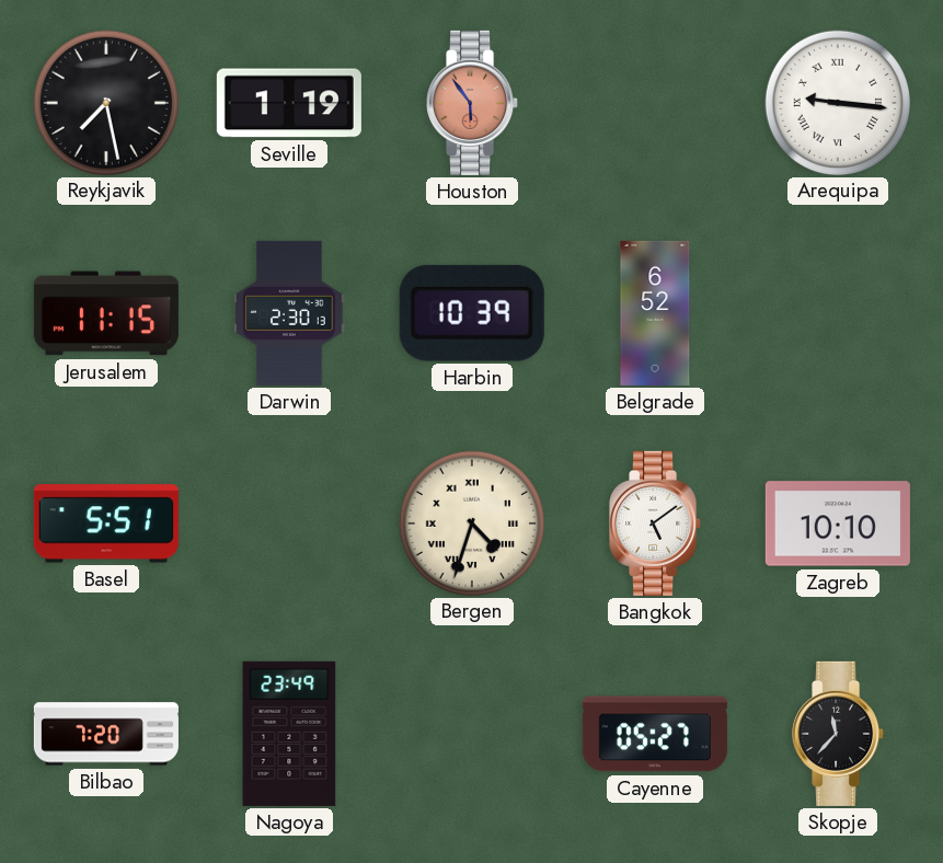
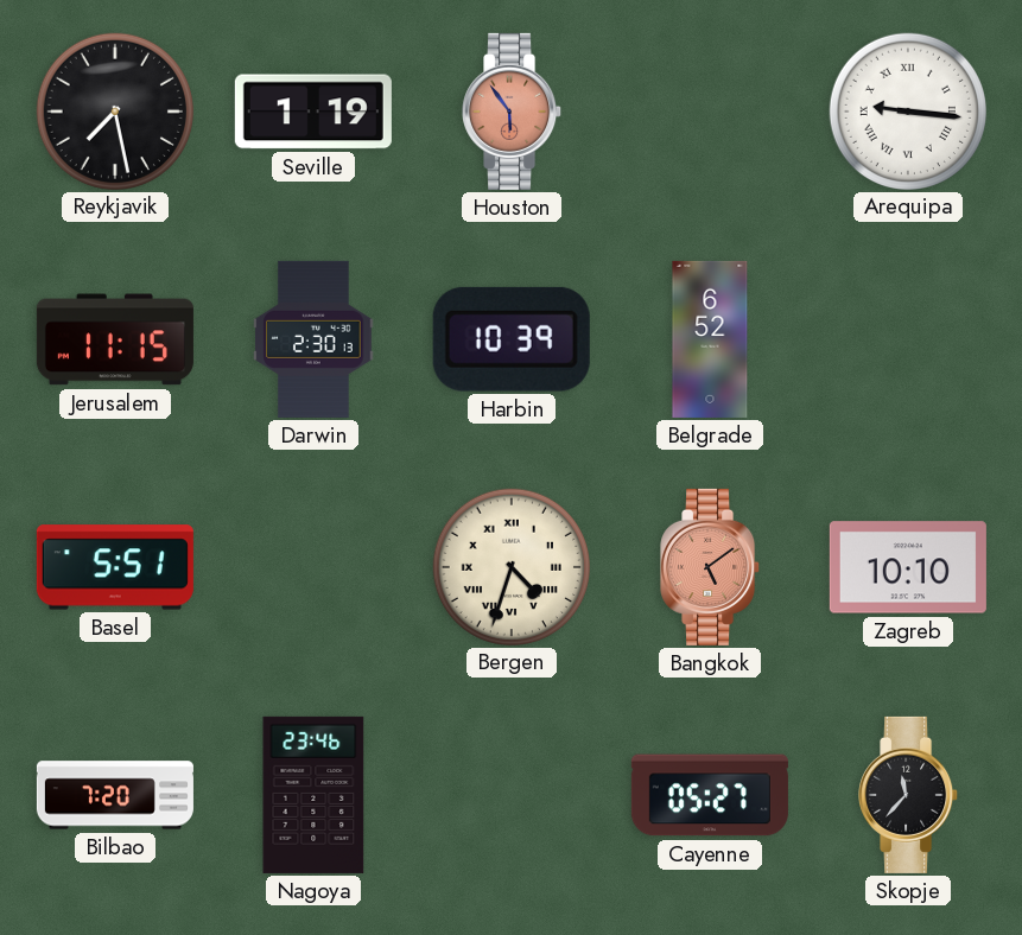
Bangkok dial: white -> salmon (711, 567)
Nagoya: 23:49 -> 23:46 (313, 795)
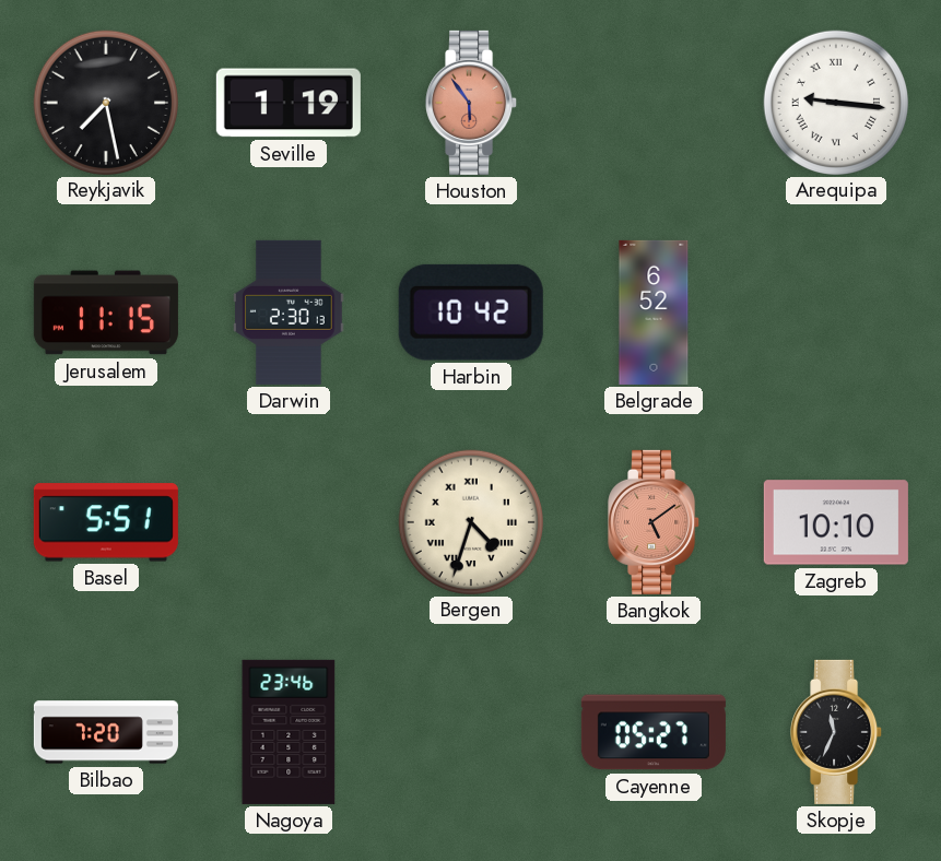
Harbin: 10:39 -> 10:42 (471, 312)
Skopje: 11:37 -> 11:34 (837, 732)
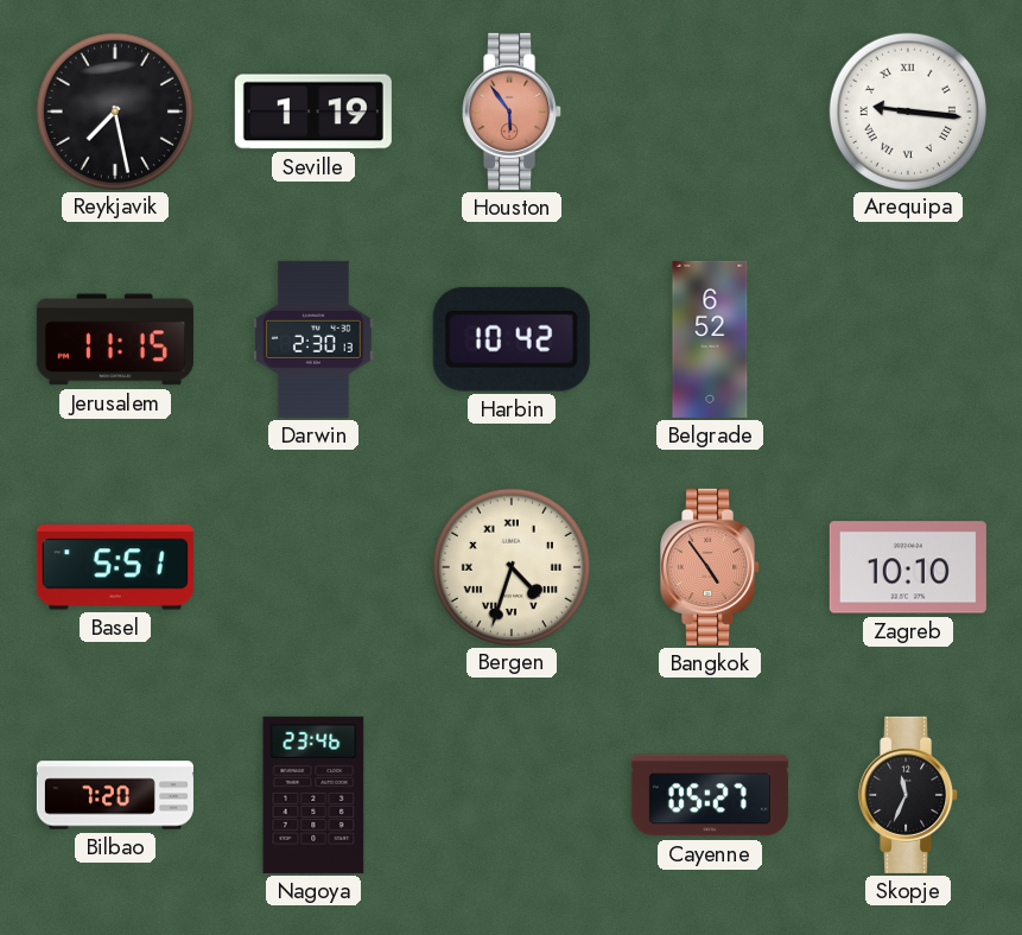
Bangkok: 5:09 -> 4:54 (711, 567)
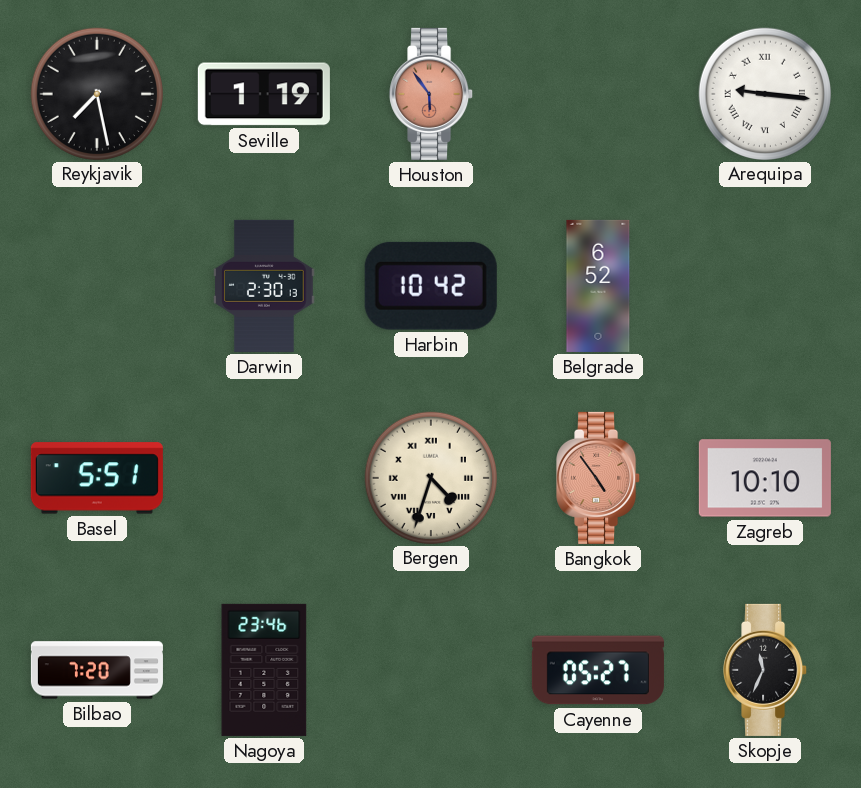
Jerusalem: 11:15 -> none (115, 339)
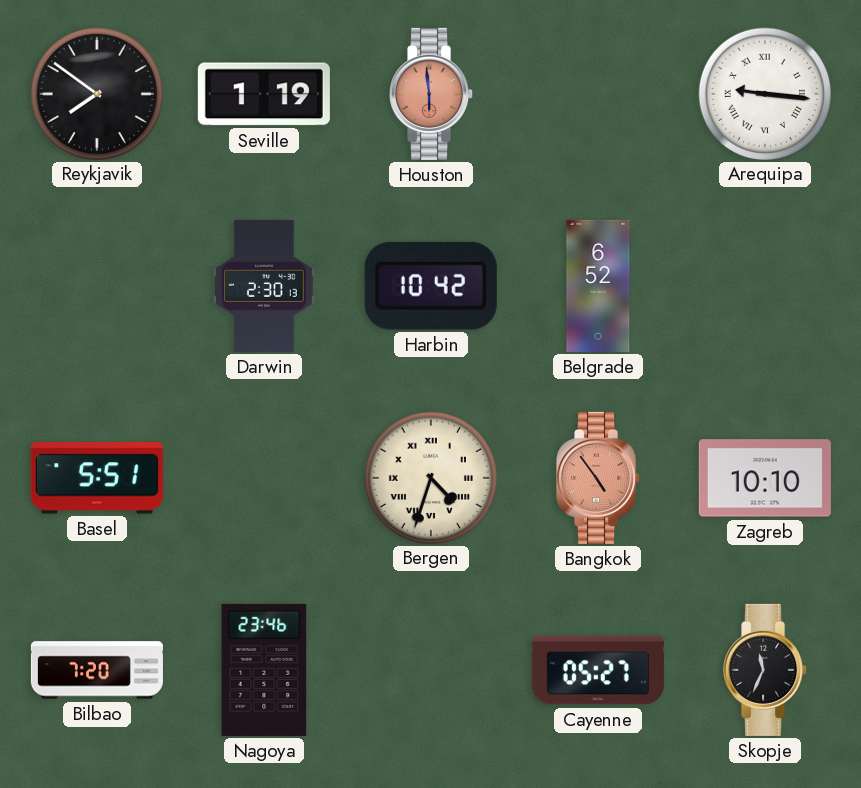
Reykjavik: 7:28 -> 7:51 (96, 93)
Houston: 5:54 -> 5:59 (432, 94)
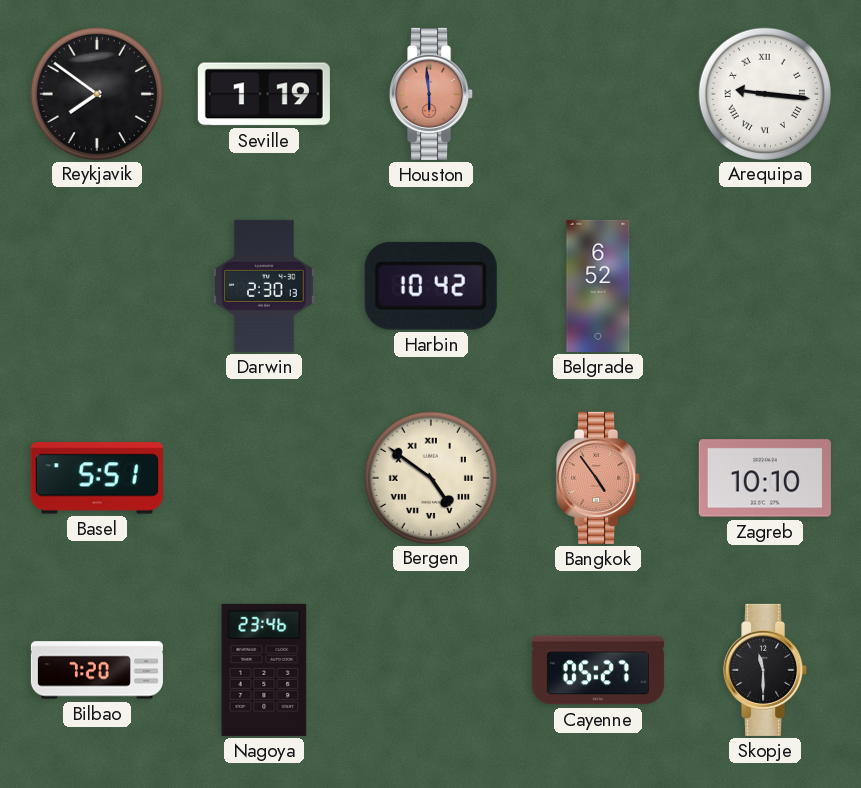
Bergen: 4:33 -> 4:51 (430, 477)
Skopje: 11:34 -> 11:30 (766, 670)
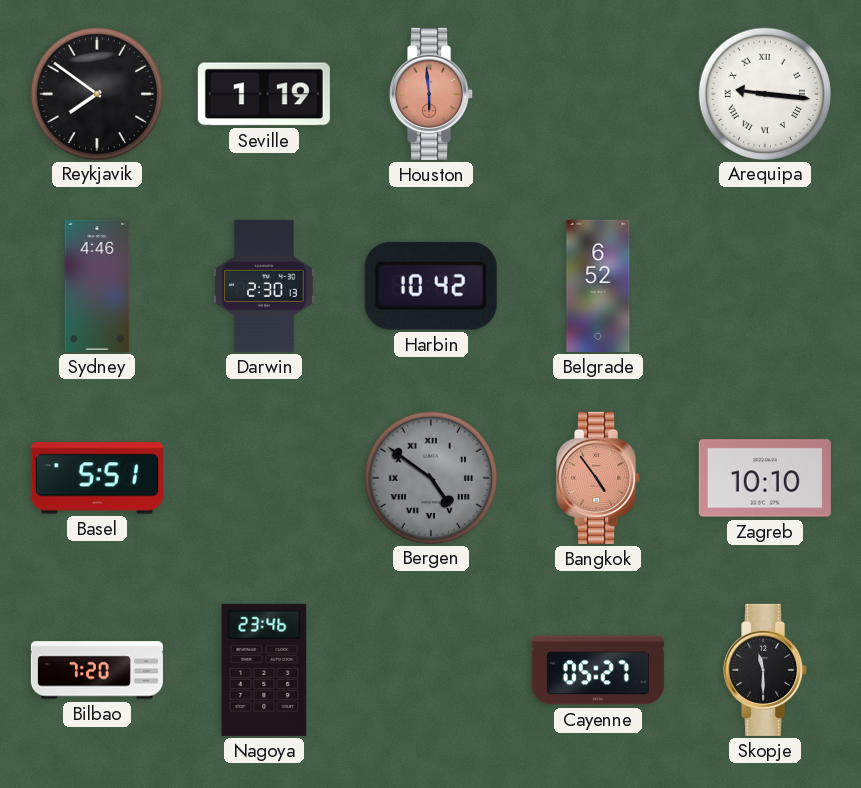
Sydney: none -> 4:46 (97, 286)
Bergen dial: cream -> grey (430, 477)
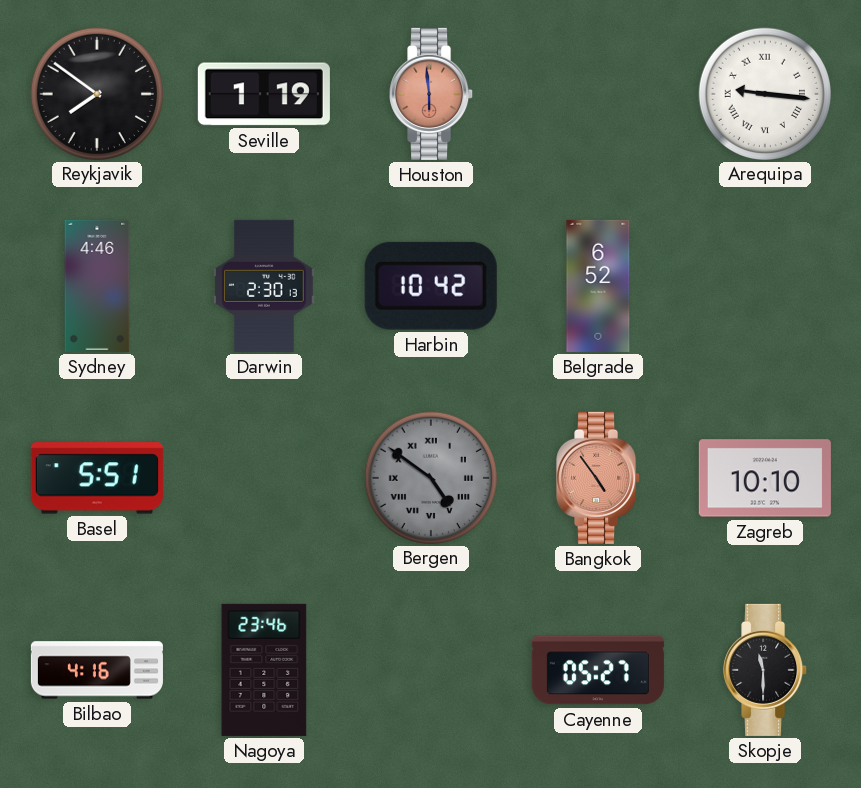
Bilbao: 7:20 -> 4:16 (97, 670)
